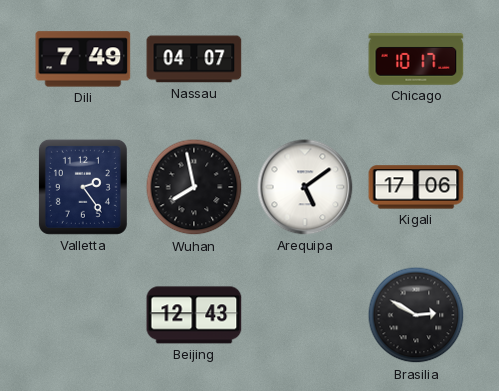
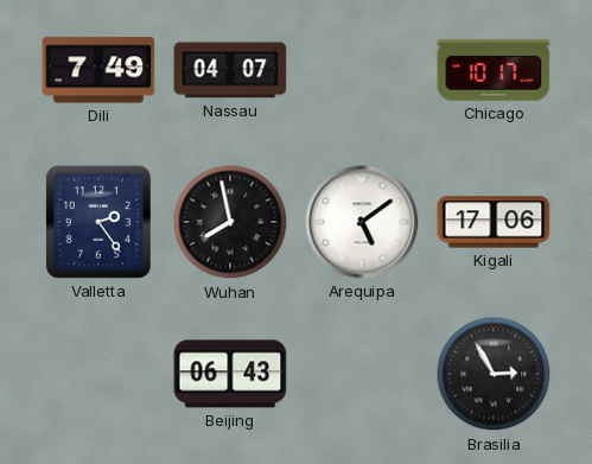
Beijing: 12:43 -> 06:43 (230, 374)
Brasilia: 2:50 -> 2:55 (494, 374)
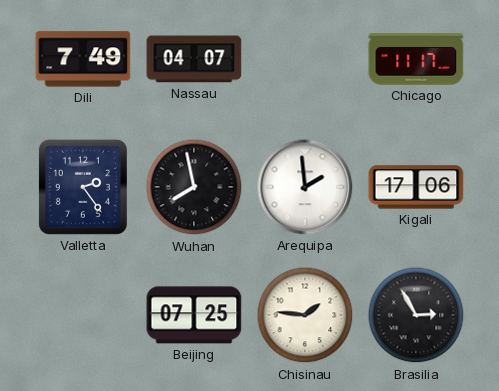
Chicago: 10:17 -> 11:17 (416, 59)
Arequipa: 5:09 -> 1:59 (305, 187)
Beijing: 06:43 -> 07:25 (194, 315)
Chisinau: none -> 1:46 (305, 315)
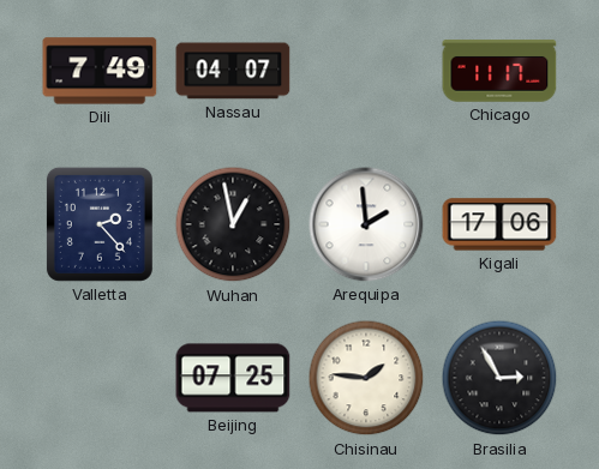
Valletta: 2:24 -> 2:23 (100, 224)
Wuhan: 7:58 -> 12:58 (233, 224)
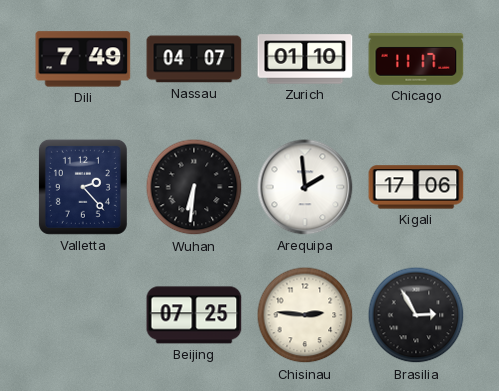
Zurich: none -> 01:10 (305, 59)
Wuhan: 12:58 -> 6:31 (194, 187)
Chisinau: 1:46 -> 2:46 (305, 315)
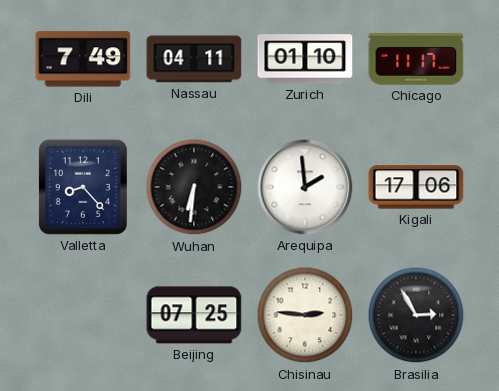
Nassau: 04:07 -> 04:11 (194, 59)
Valletta: 2:23 -> 8:23 (83, 187)
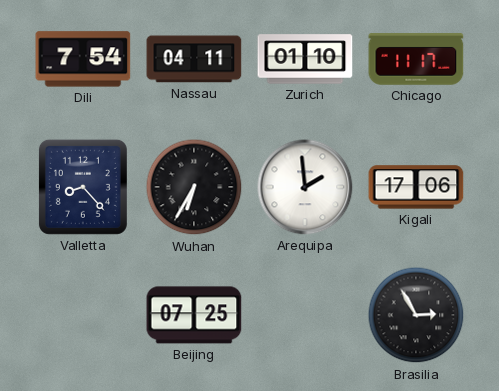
Dili: 7:49 -> 7:54 (83, 59)
Wuhan: 6:31 -> 6:35 (194, 187)
Chisinau: 2:46 -> none (305, 315)
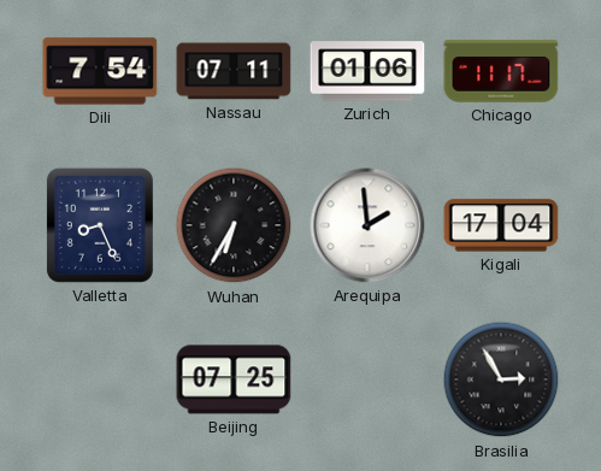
Nassau: 04:11 -> 07:11 (234, 71)
Zurich: 01:10 -> 01:06 (367, 71)
Valletta: 8:23 -> 8:26 (100, 225)
Kigali: 17:06 -> 17:04 (501, 225)
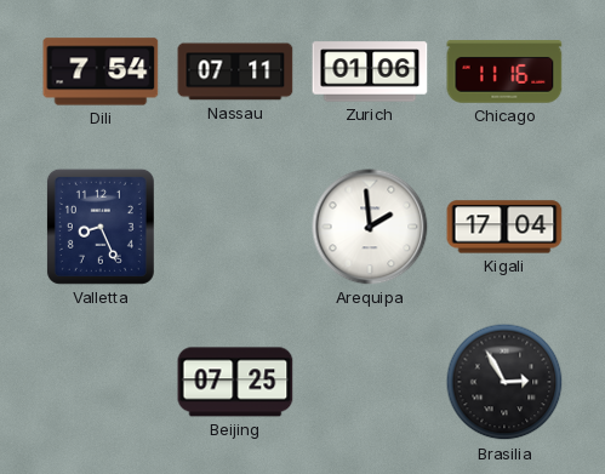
Chicago: 11:17 -> 11:16 (504, 72)
Wuhan: 6:35 -> none (234, 225)
